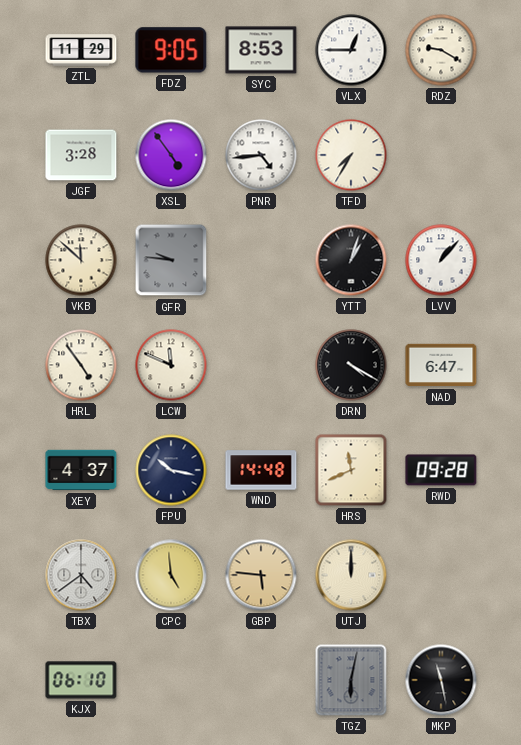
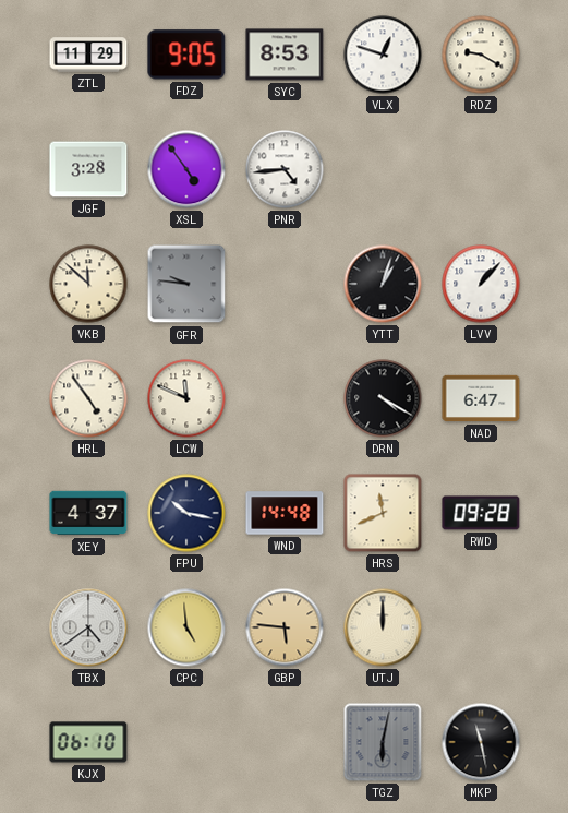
VLX: 12:45 -> 12:48 (383, 55)
TFD: 7:35 -> none (351, 155)
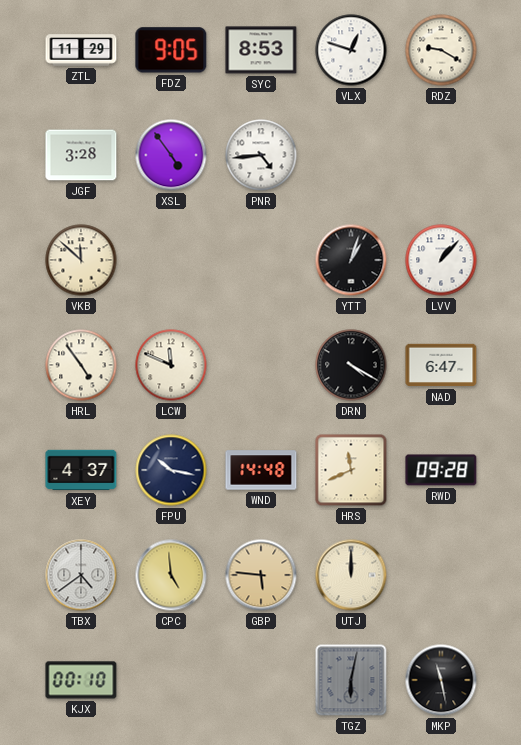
GFR: 9:46 -> none (186, 284)
KJX: 06:10 -> 00:10 (81, 680)
